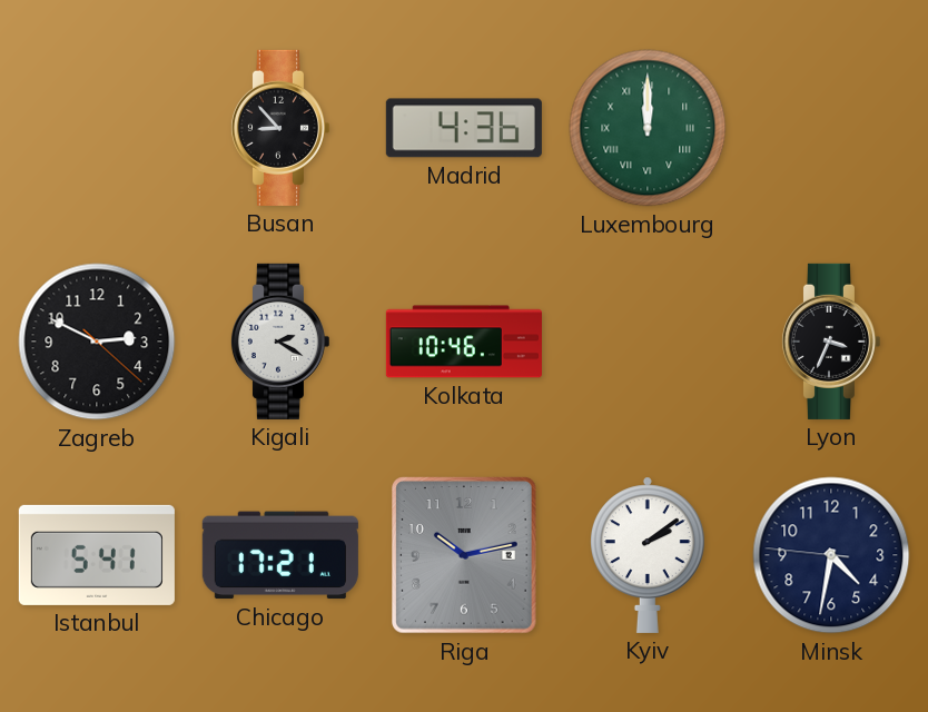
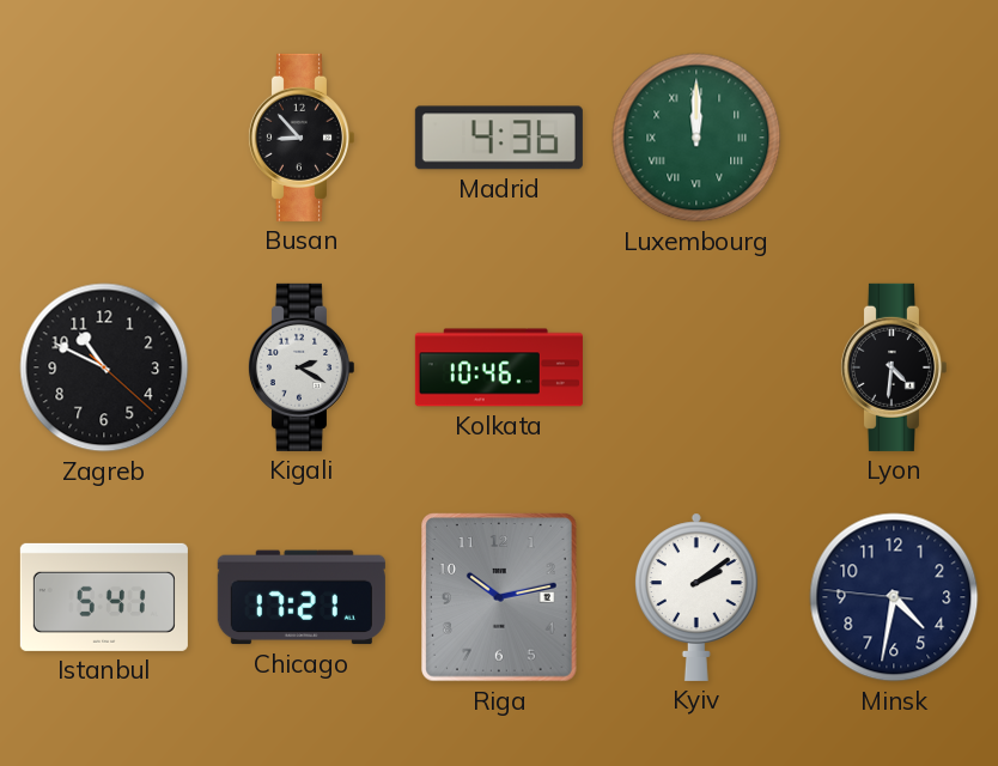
Zagreb: 2:49 -> 10:49 (104, 367)
Lyon: 3:34 -> 4:31 (893, 367)
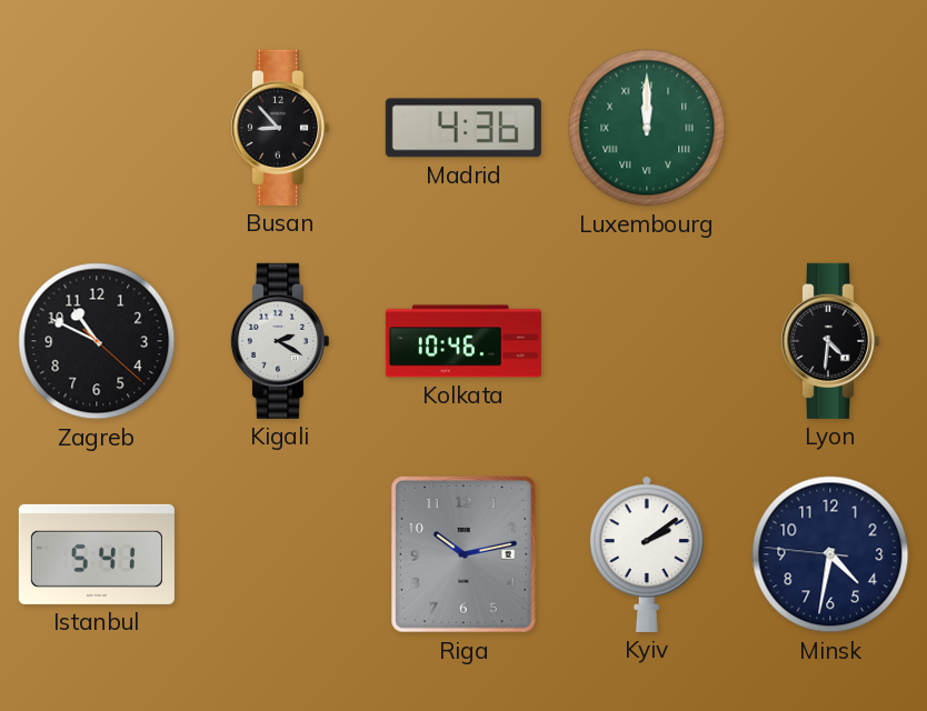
Chicago: 17:21 -> none (302, 597)
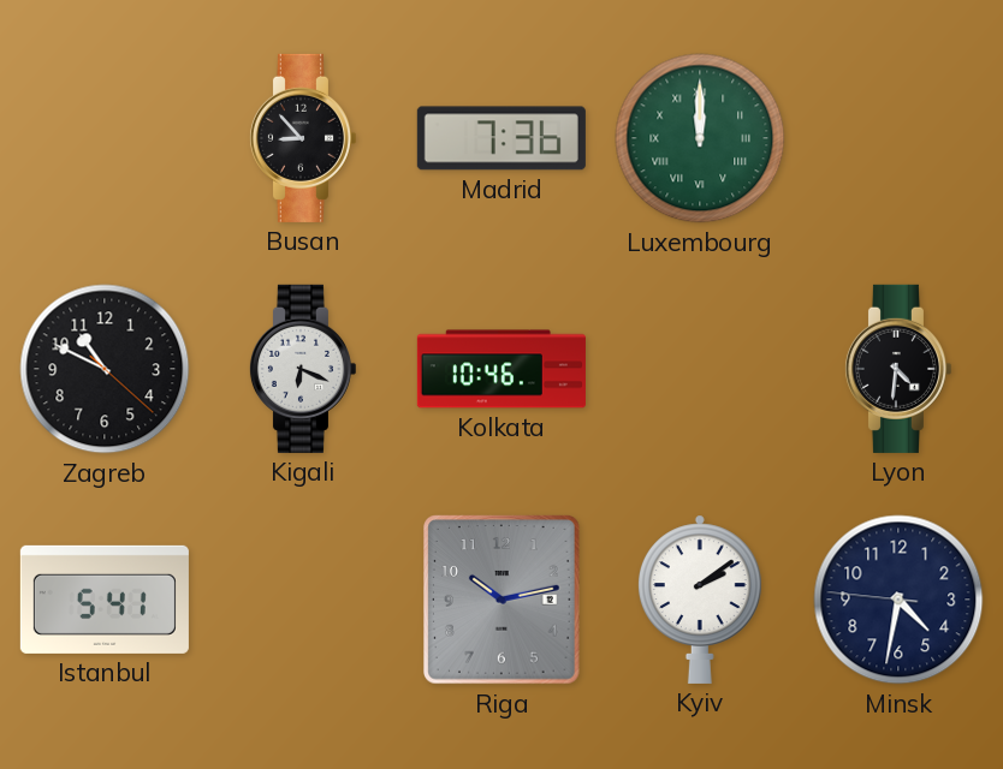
Madrid: 4:36 -> 7:36 (502, 138)
Kigali: 2:20 -> 6:19 (302, 369)
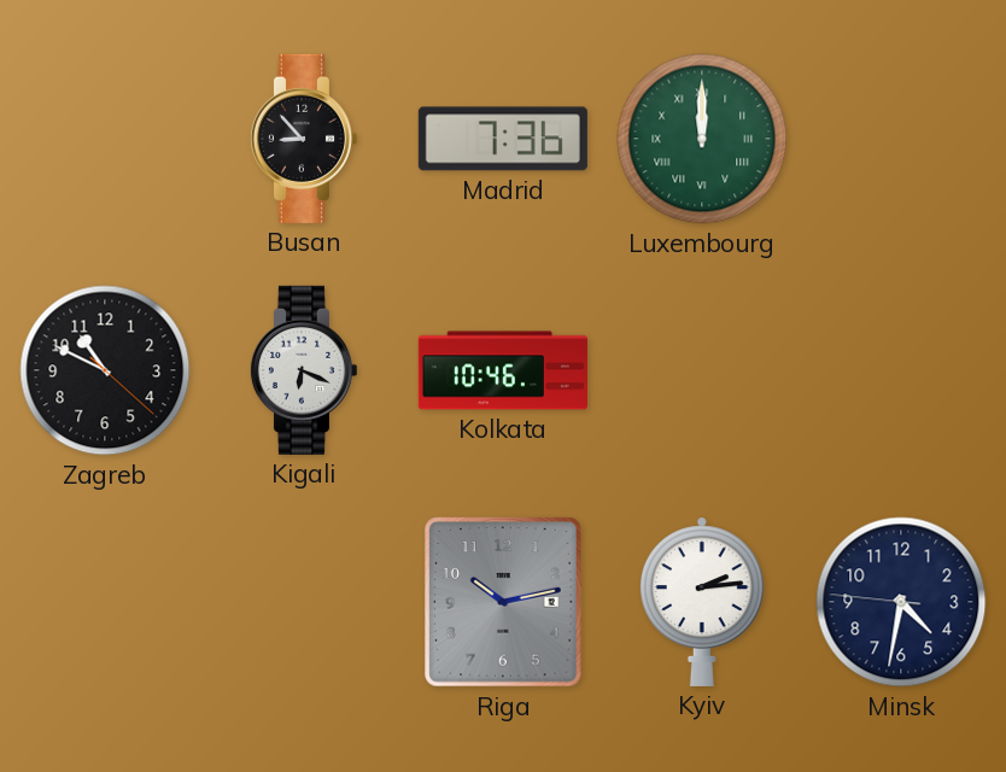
Lyon: 4:31 -> none (897, 369)
Istanbul: 5:41 -> none (105, 600)
Kyiv: 2:09 -> 2:14 (702, 602)
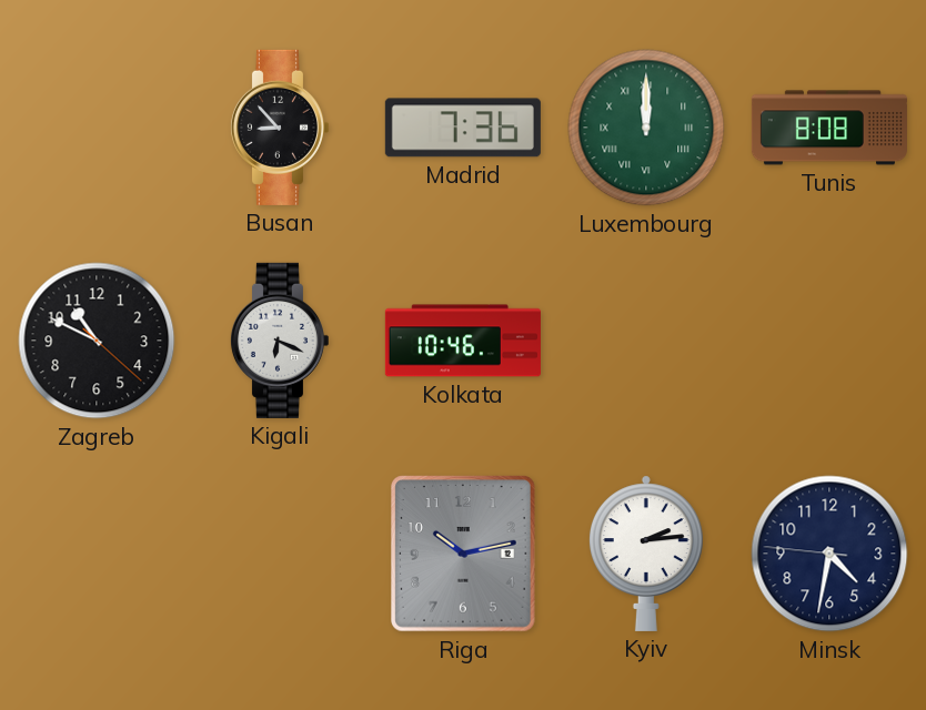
Tunis: none -> 8:08 (829, 128)
